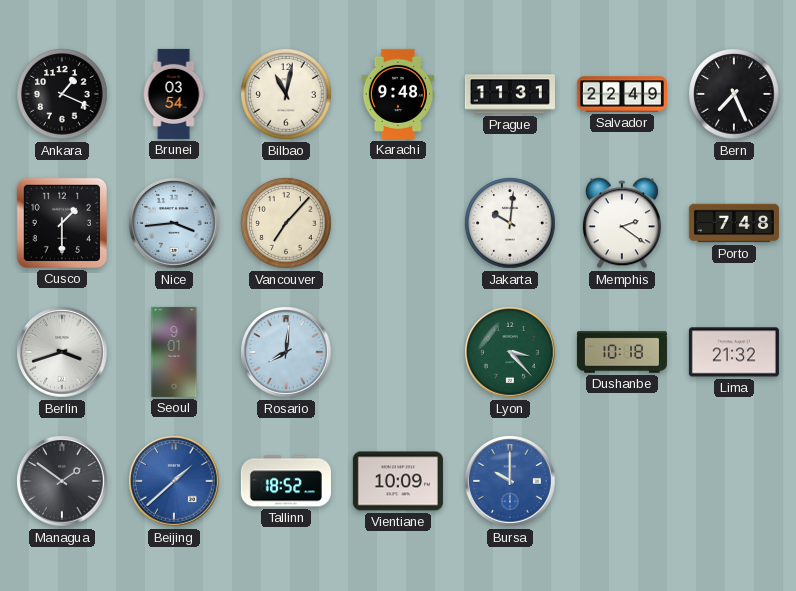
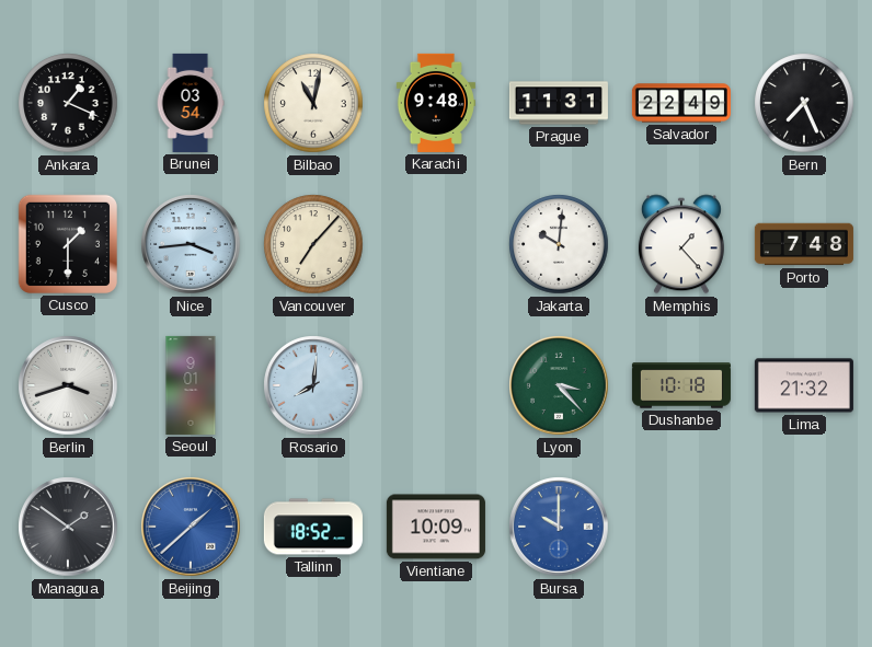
Memphis: 2:21 -> 1:23 (681, 244)
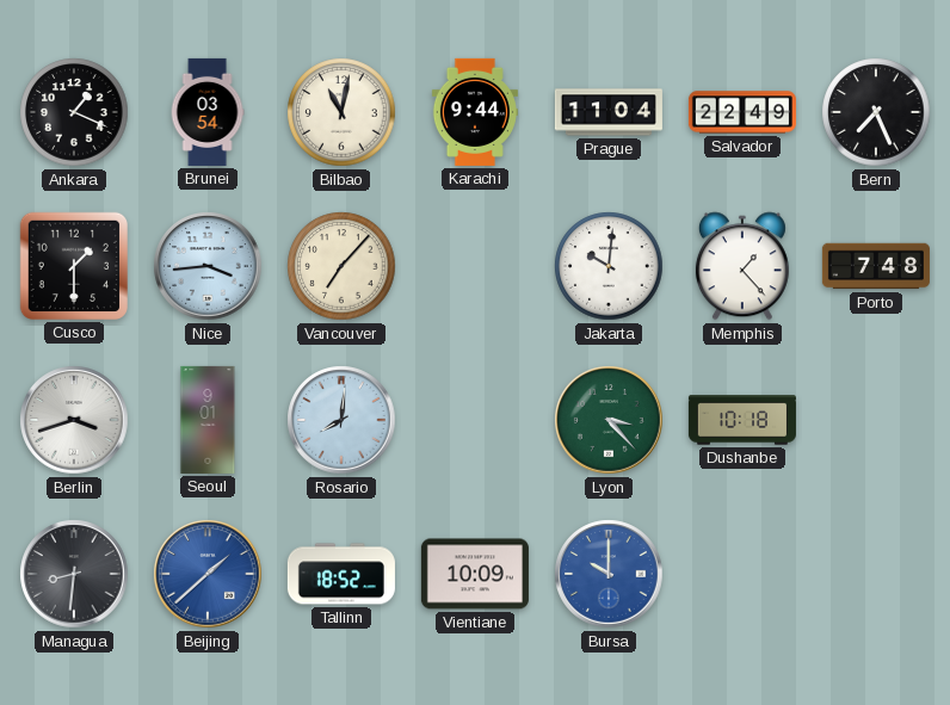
Karachi: 9:48 -> 9:44 (475, 112)
Prague: 11:31 -> 11:04 (609, 112)
Lima: 21:32 -> none (804, 385)
Managua: 1:51 -> 8:31 (74, 574)
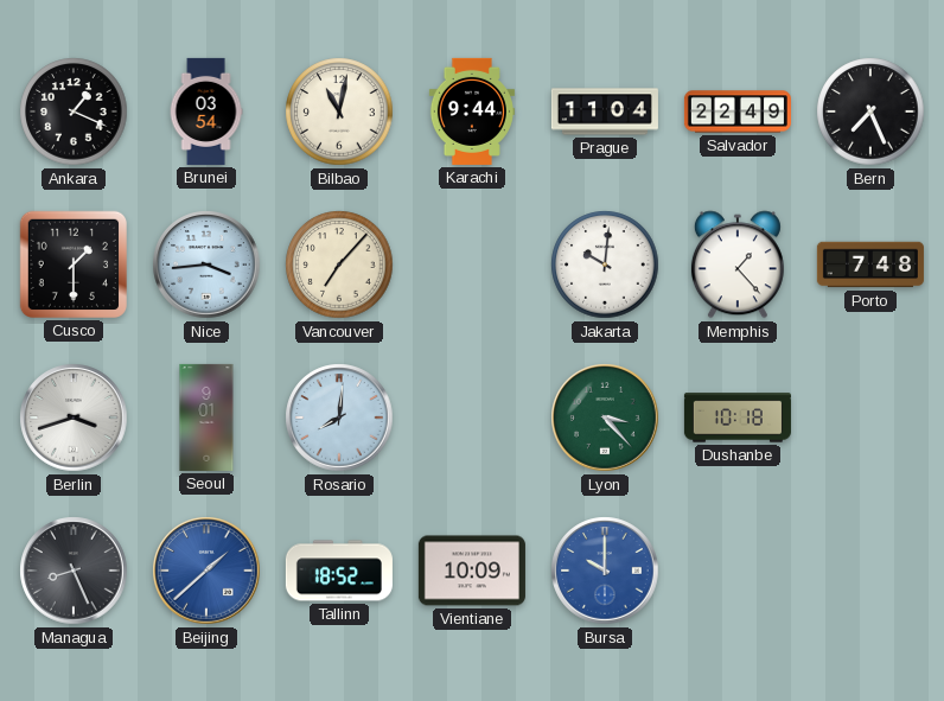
Managua: 8:31 -> 8:26 (74, 571)
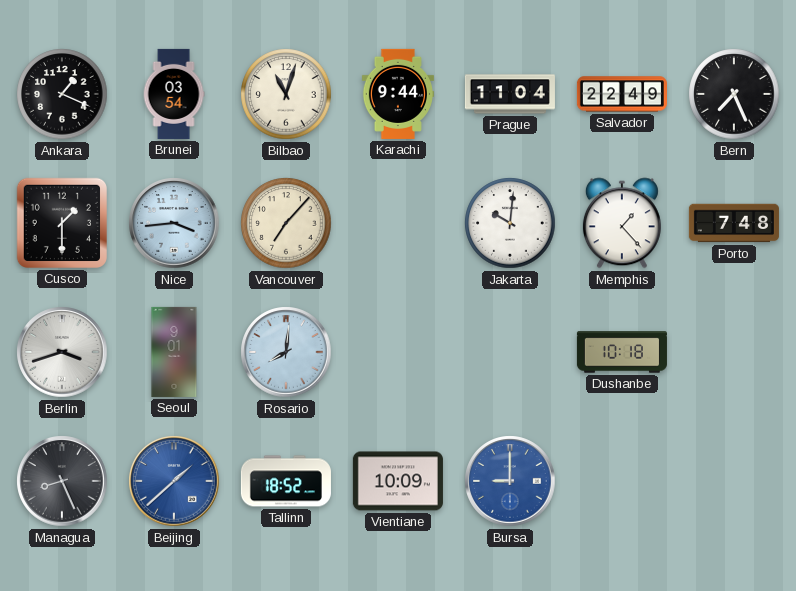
Bilbao: 11:02 -> 11:03 (286, 94)
Lyon: 3:23 -> none (605, 418)
Bursa: 10:00 -> 9:00 (510, 481)
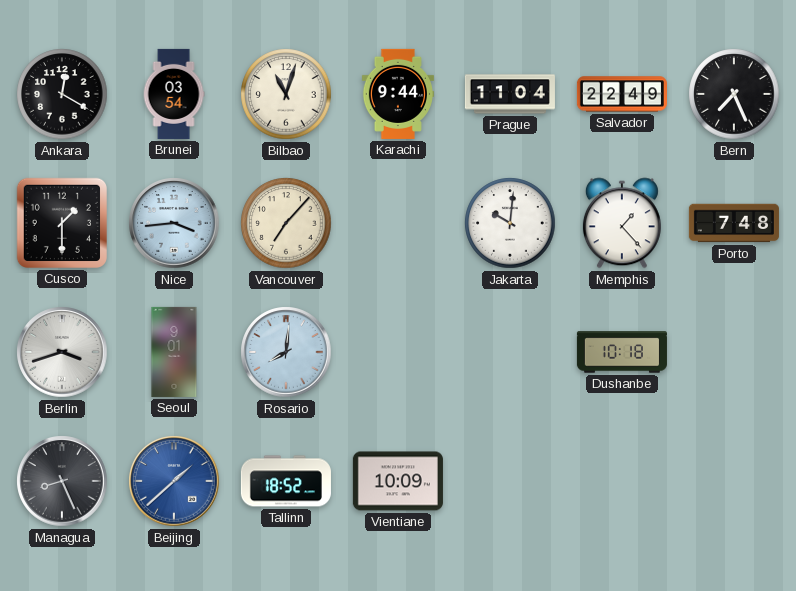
Ankara: 1:19 -> 12:20 (62, 94)
Bursa: 9:00 -> none (510, 481)
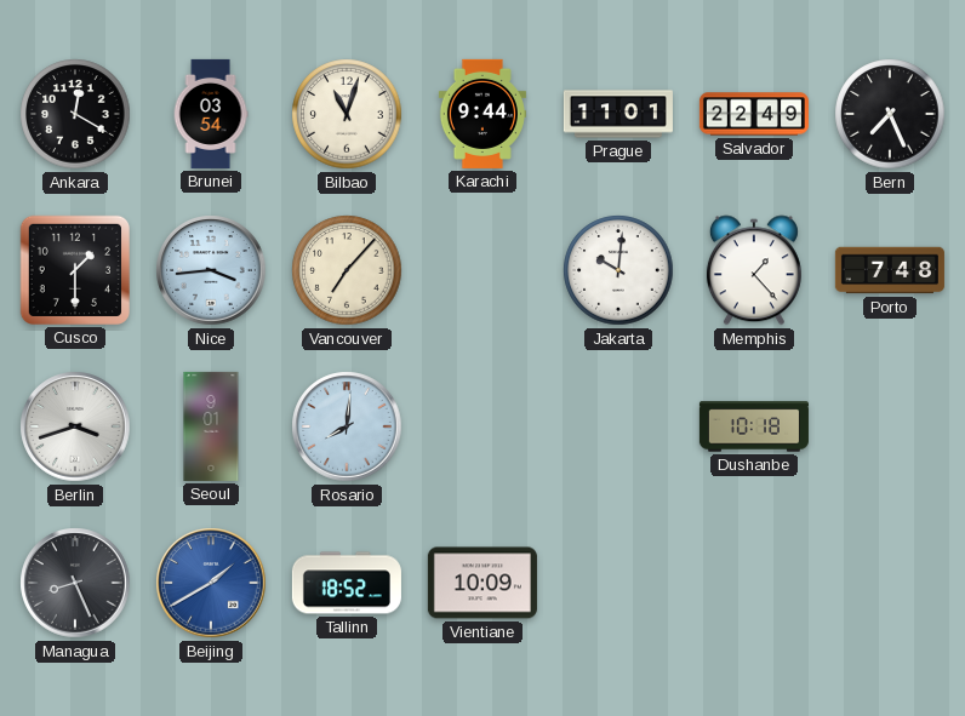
Prague: 11:04 -> 11:01 (618, 114)
Beijing: 1:38 -> 1:40 (211, 583)
